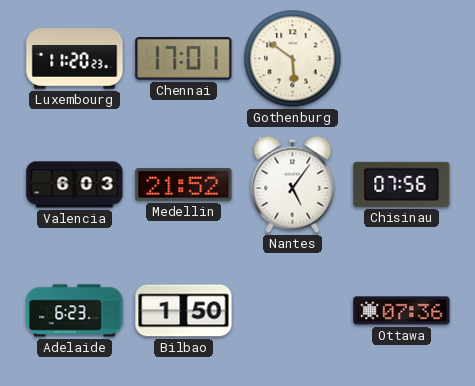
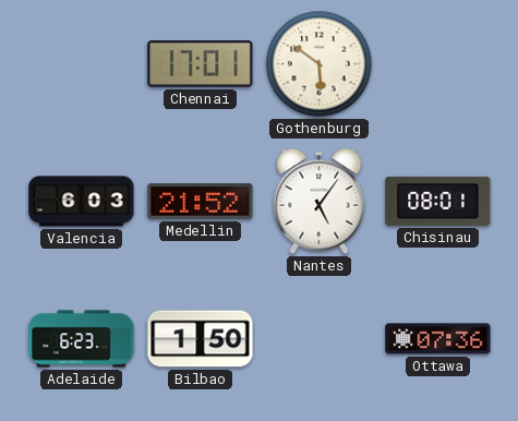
Luxembourg: 11:20 -> none (75, 59)
Chisinau: 07:56 -> 08:01 (438, 201)
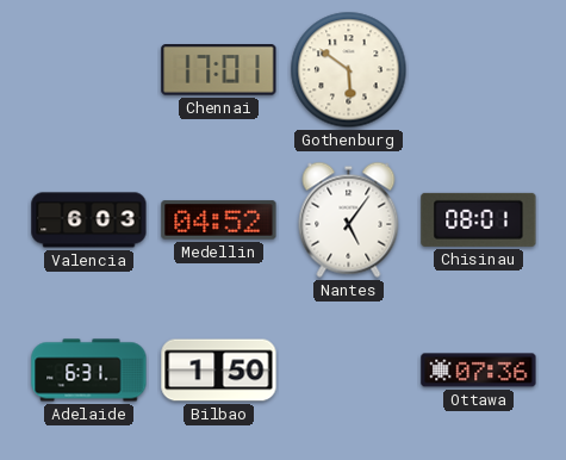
Medellin: 21:52 -> 04:52 (219, 220)
Adelaide: 6:23 -> 6:31 (89, 371)
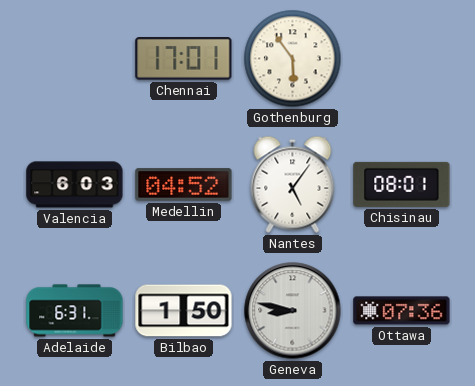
Gothenburg: 5:51 -> 5:54 (293, 59)
Geneva: none -> 8:47 (293, 311)
